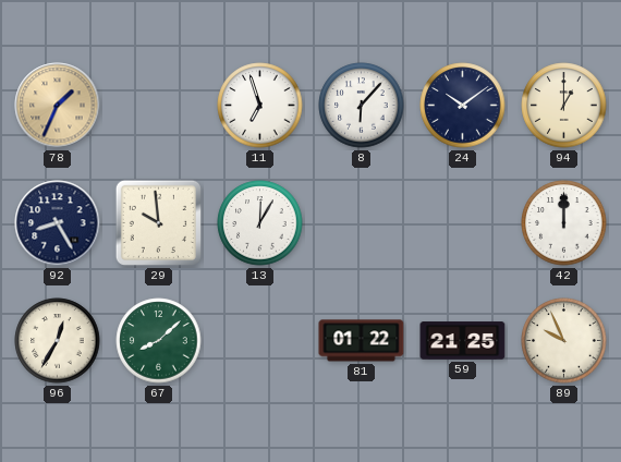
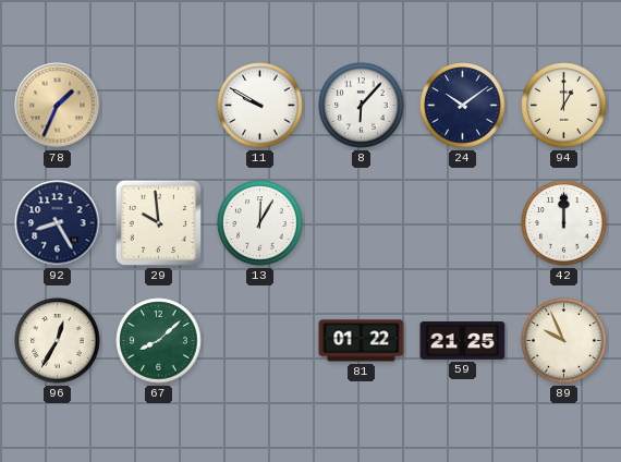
11: 6:57 -> 9:50 (260, 106)
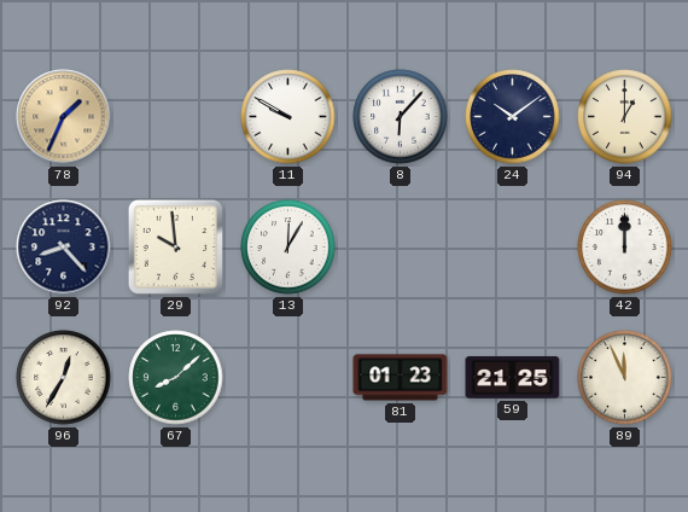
92: 8:25 -> 8:23 (64, 248)
81: 01:22 -> 01:23 (401, 378)
89: 9:56 -> 11:56 (625, 378)
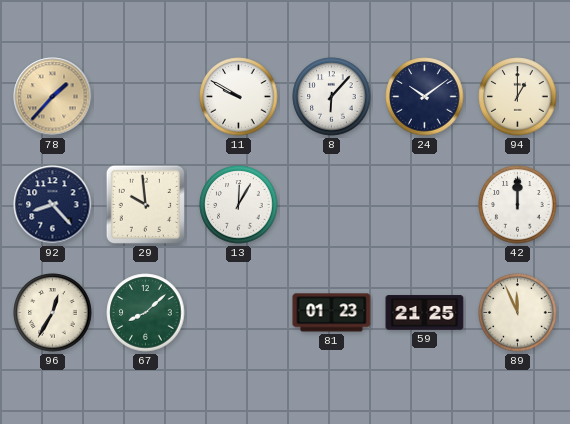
78: 1:34 -> 1:37 (53, 97)
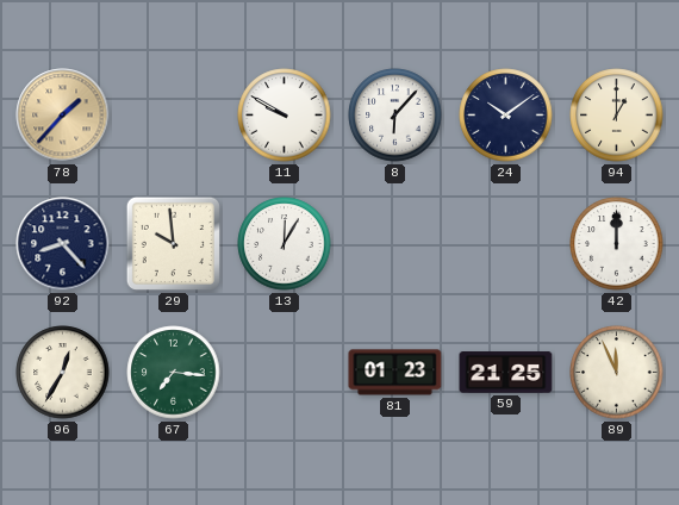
67: 8:08 -> 7:16 (174, 373)
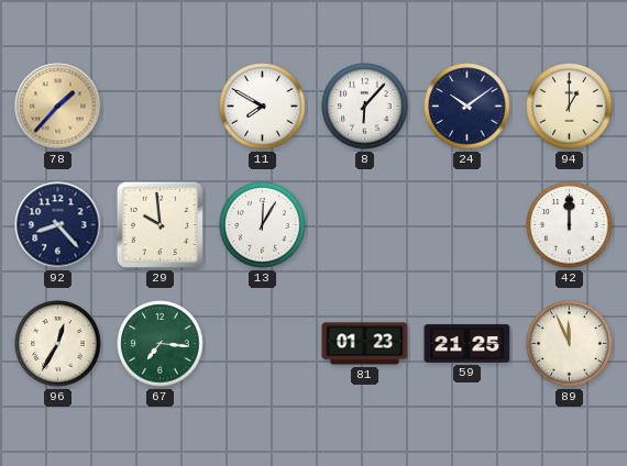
11: 9:50 -> 7:50 (263, 107)
